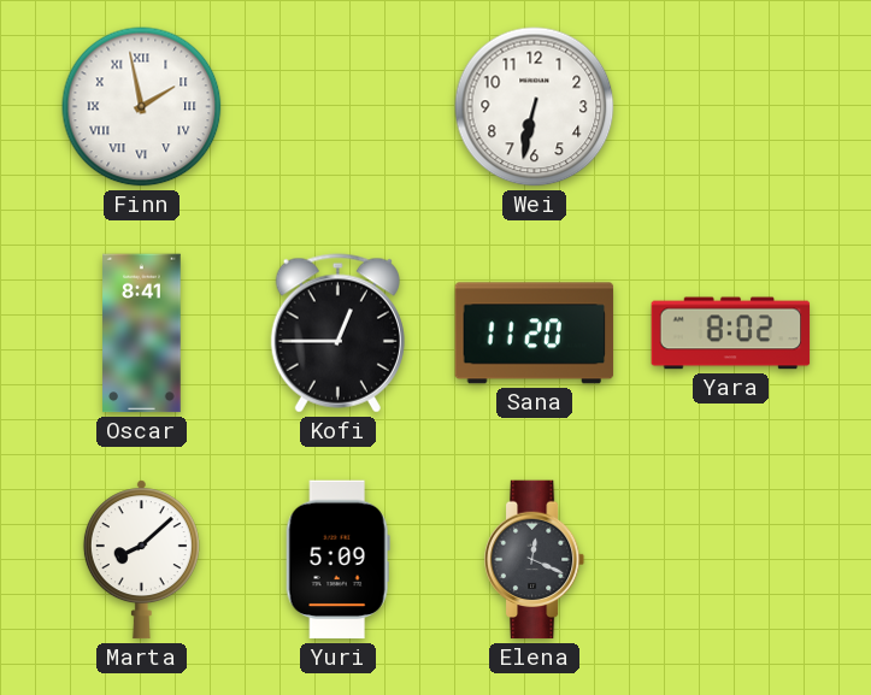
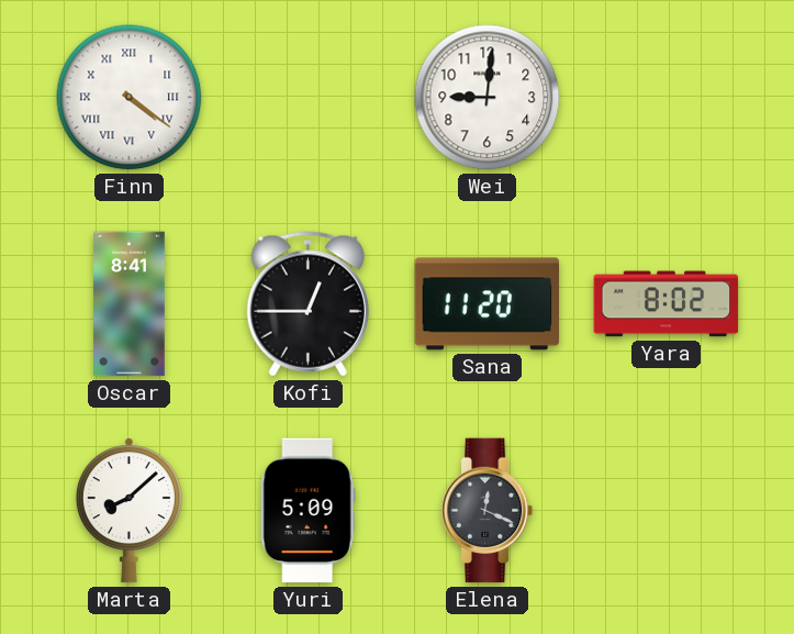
Finn: 1:58 -> 4:21 (130, 98)
Wei: 6:32 -> 9:01 (488, 98)
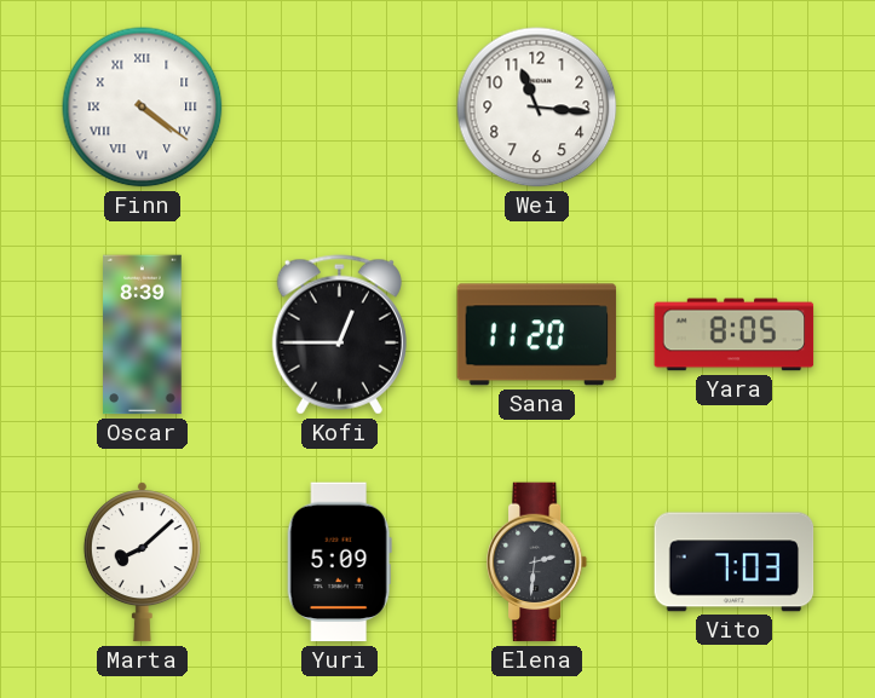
Wei: 9:01 -> 11:16 (537, 108)
Oscar: 8:41 -> 8:39 (143, 335)
Yara: 8:02 -> 8:05 (735, 335)
Elena: 12:19 -> 2:31 (537, 563)
Vito: none -> 7:03 (735, 563)
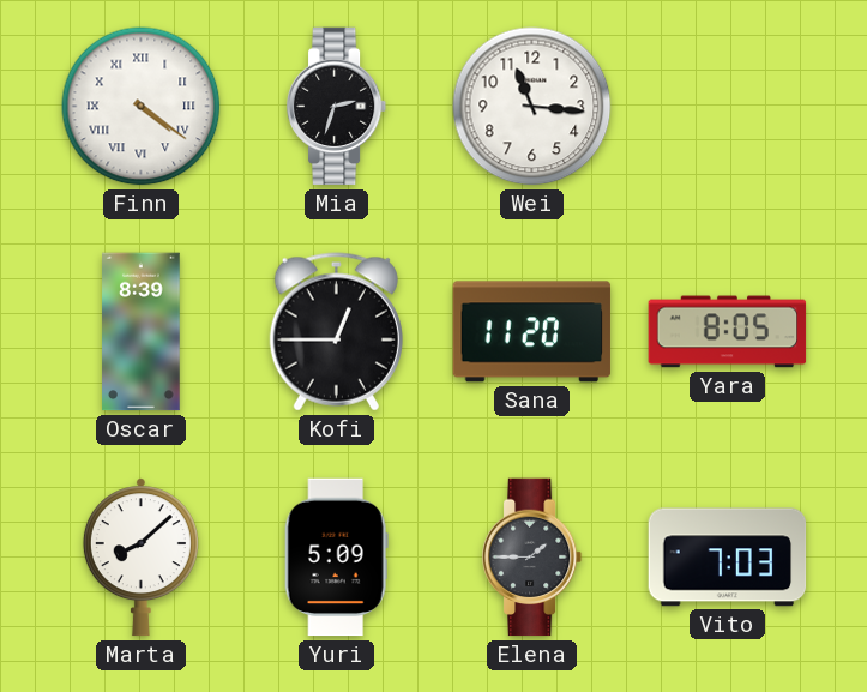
Mia: none -> 2:33 (337, 107)
Elena: 2:31 -> 1:45 (532, 558)
